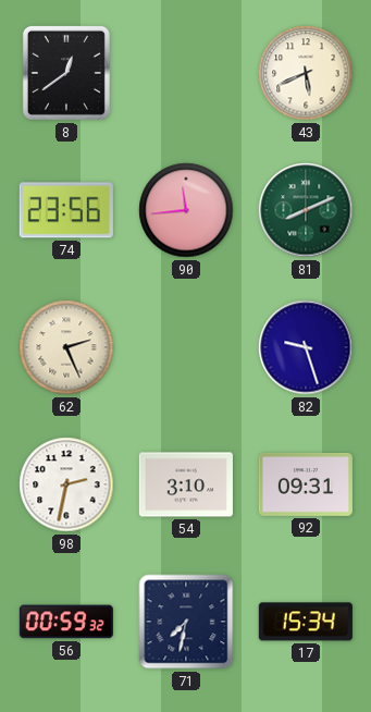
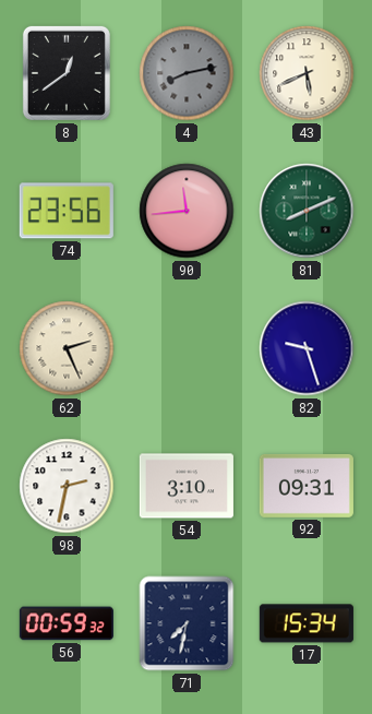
4: none -> 8:13 (187, 73)
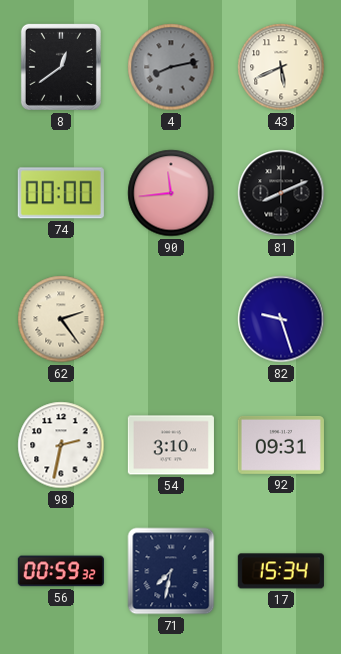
74: 23:56 -> 00:00 (61, 193)
81 dial: green -> black (281, 193)
62: 2:26 -> 2:24 (61, 319)
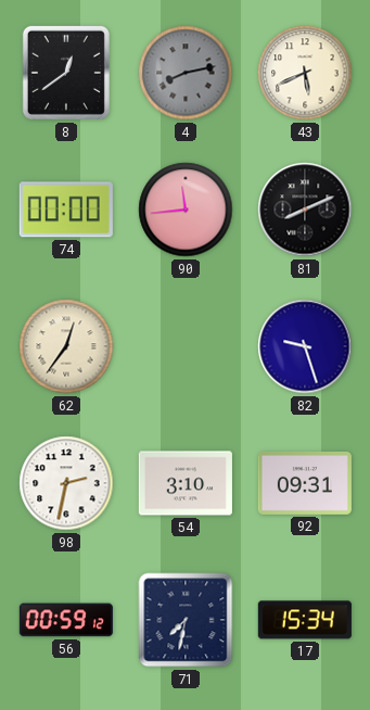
62: 2:24 -> 12:36 (66, 346)
56: 00:59:32 -> 00:59:12 (66, 620)
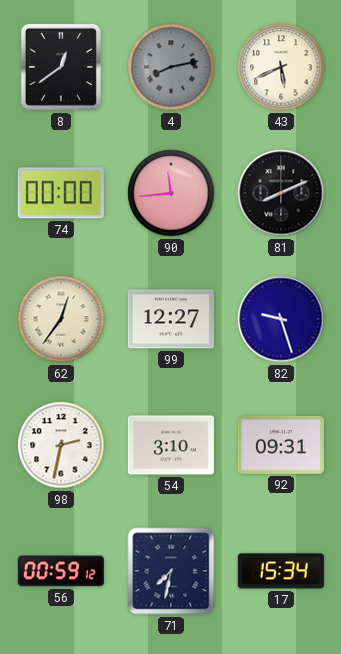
99: none -> 12:27 (171, 319)
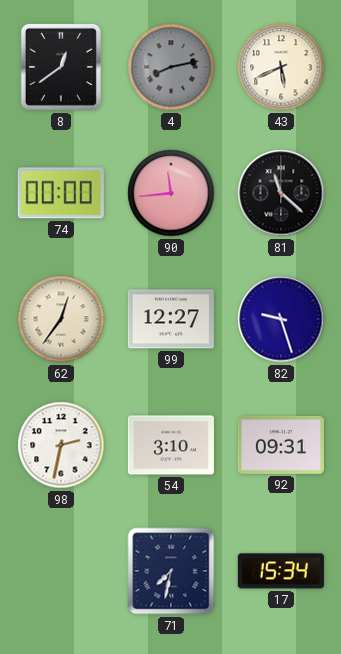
81: 8:11 -> 11:22 (281, 193)
56: 00:59 -> none (61, 571)
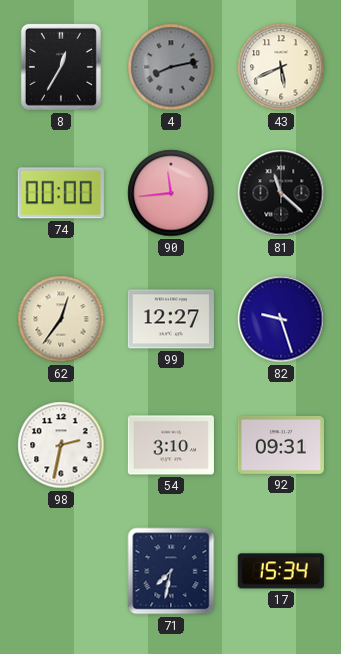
8: 12:39 -> 12:35 (61, 67)
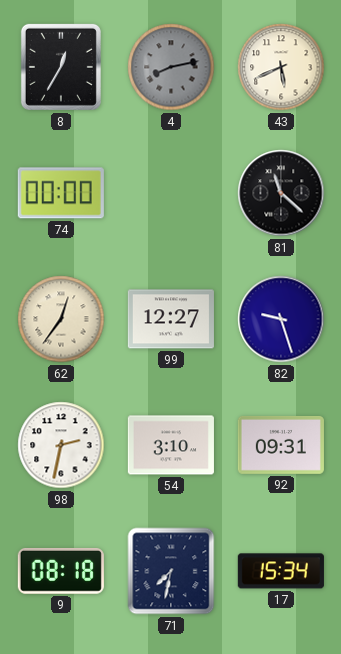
90: 11:44 -> none (171, 193)
9: none -> 08:18 (61, 571)
